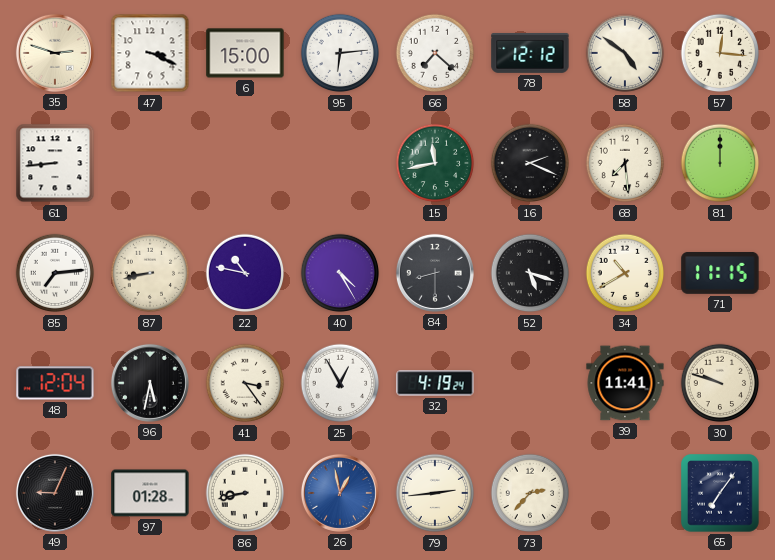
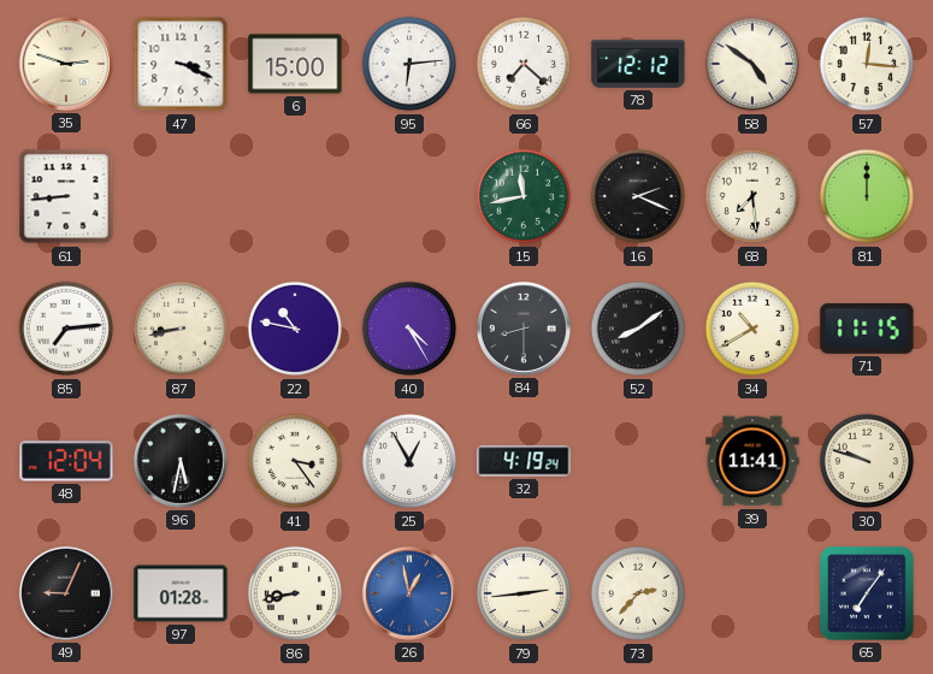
52: 5:18 -> 8:09 (638, 329)
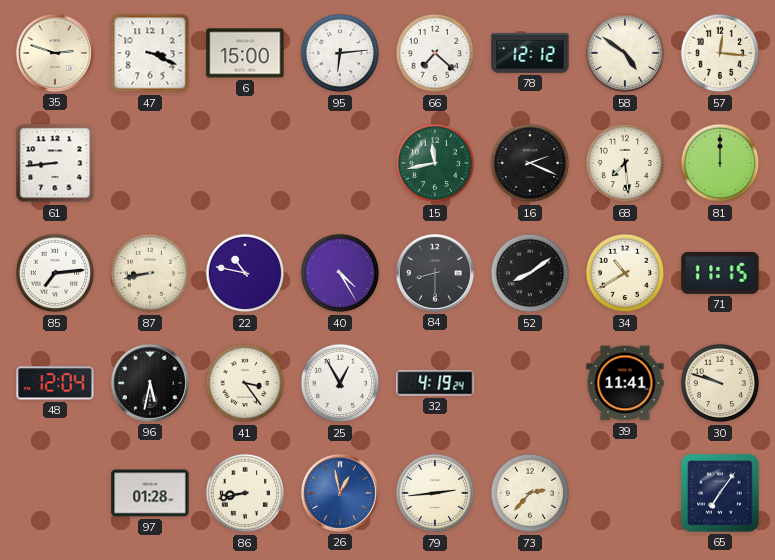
49: 9:04 -> none (66, 593)
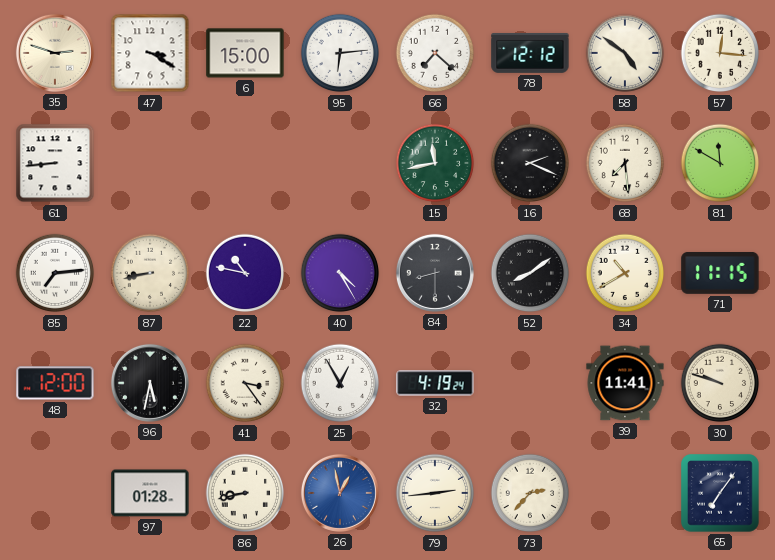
47: 3:19 -> 3:20 (150, 53)
81: 12:00 -> 11:50 (720, 163)
48: 12:04 -> 12:00 (55, 383)
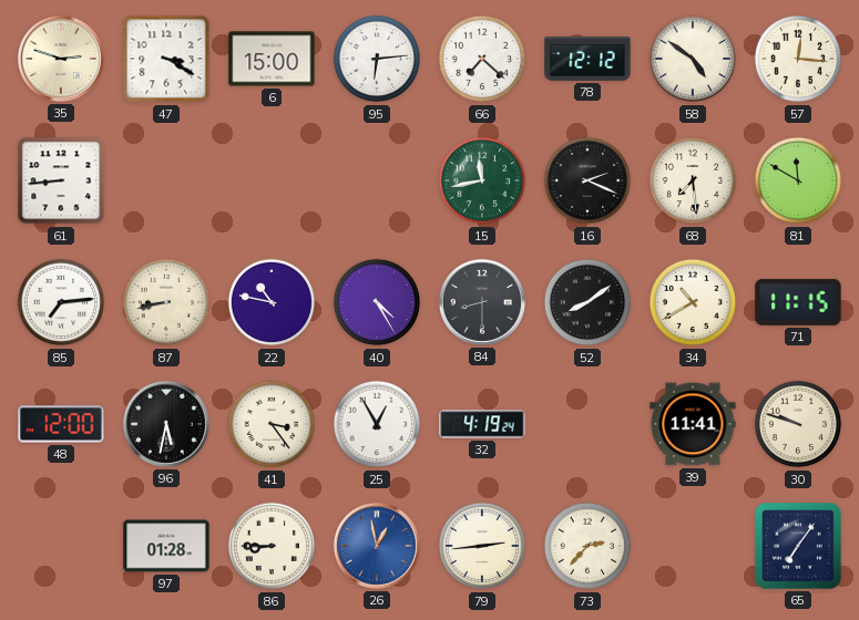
86: 8:43 -> 8:45 (272, 546)
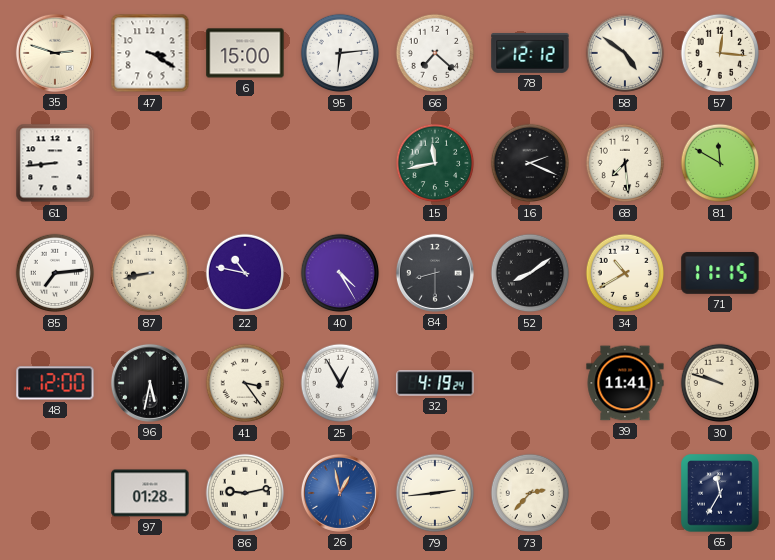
86: 8:45 -> 9:13 (245, 493)
65: 7:06 -> 11:35 (720, 493)
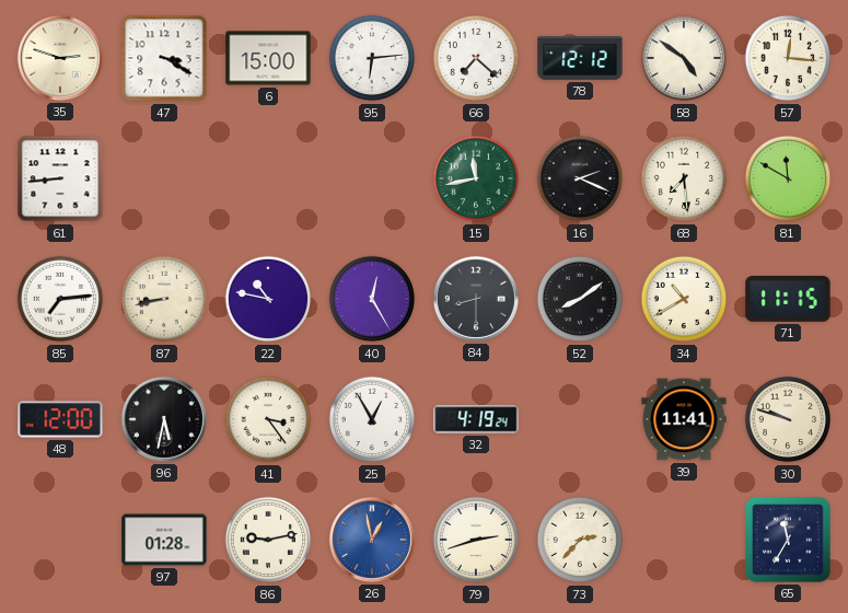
40: 4:25 -> 12:25 (372, 299)
79: 2:44 -> 2:42 (476, 540)
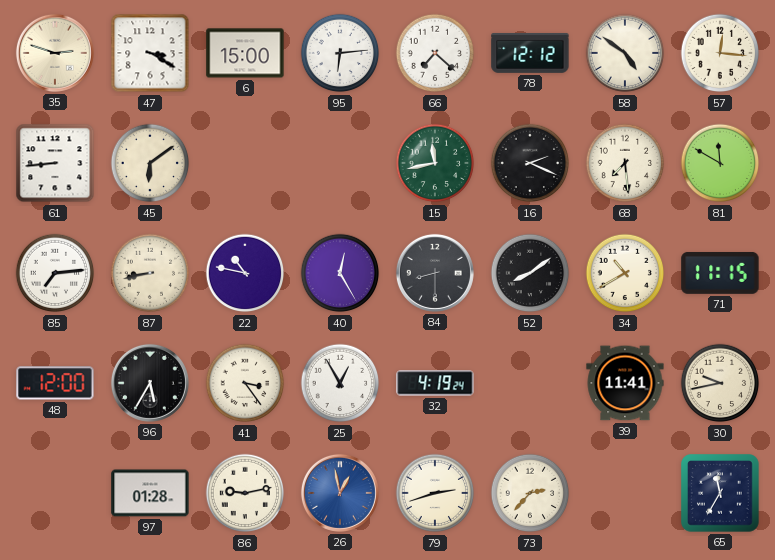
45: none -> 6:09 (150, 163)
96: 5:32 -> 5:35 (150, 383)
30: 9:48 -> 9:43 (720, 383)
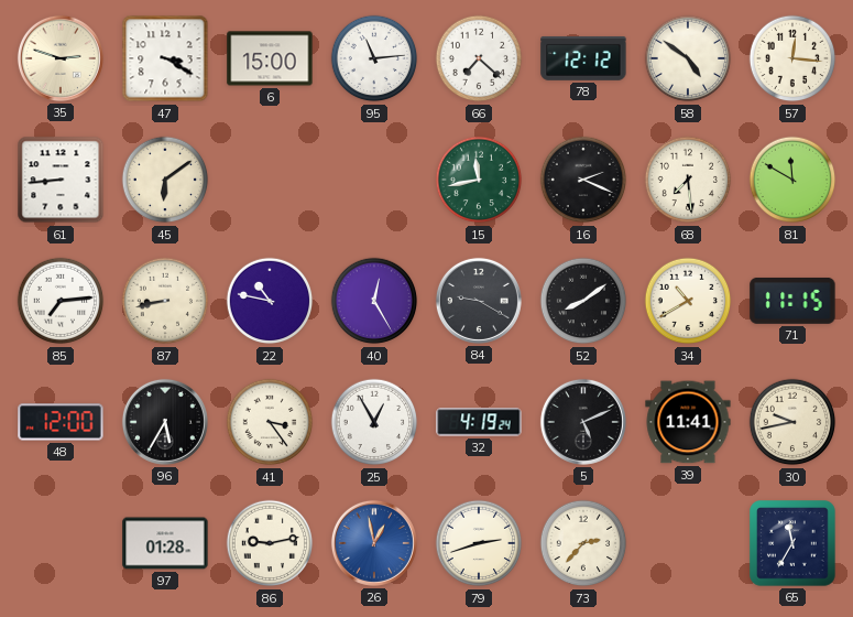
95: 6:14 -> 11:14 (374, 58)
84: 8:30 -> 9:20 (479, 301)
5: none -> 5:11 (583, 422)
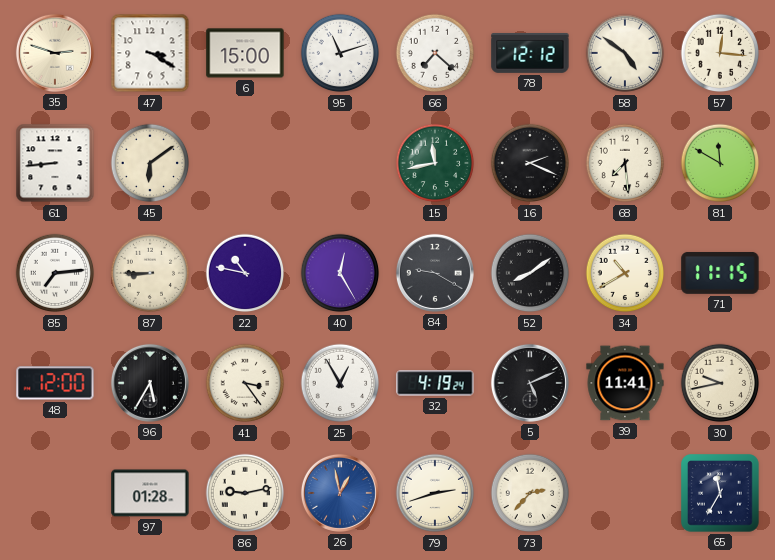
95: 11:14 -> 11:12 (340, 53)
87: 8:43 -> 8:45 (150, 273)
